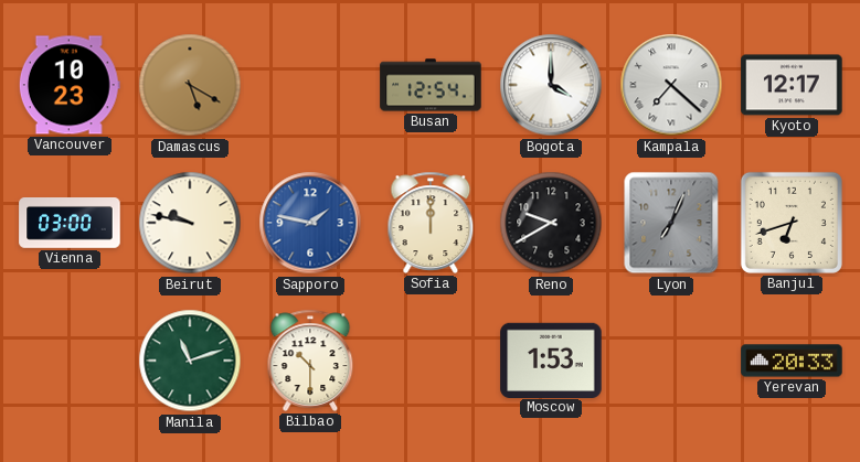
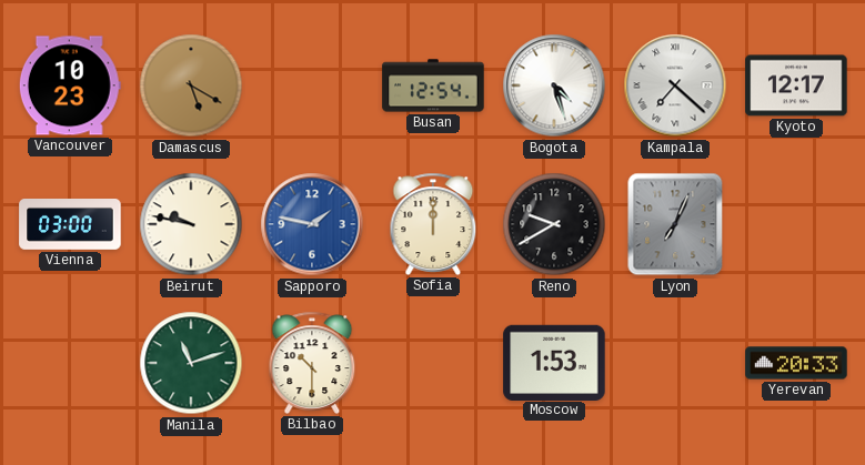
Bogota: 4:00 -> 4:27 (554, 85)
Banjul: 6:42 -> none (792, 223)
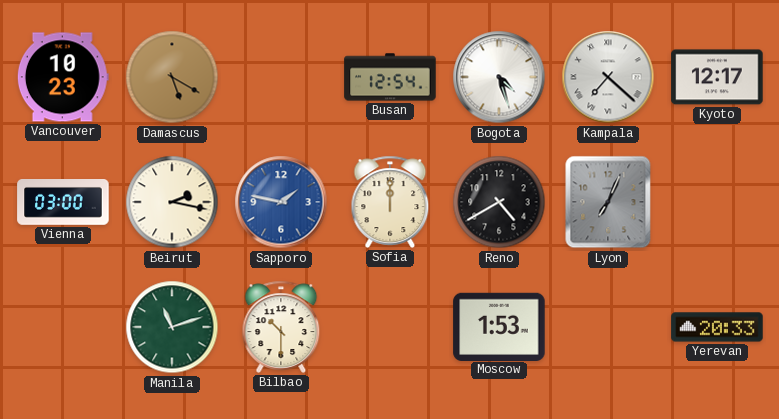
Beirut: 9:47 -> 2:17 (172, 202)
Reno: 9:40 -> 4:40 (499, 202)
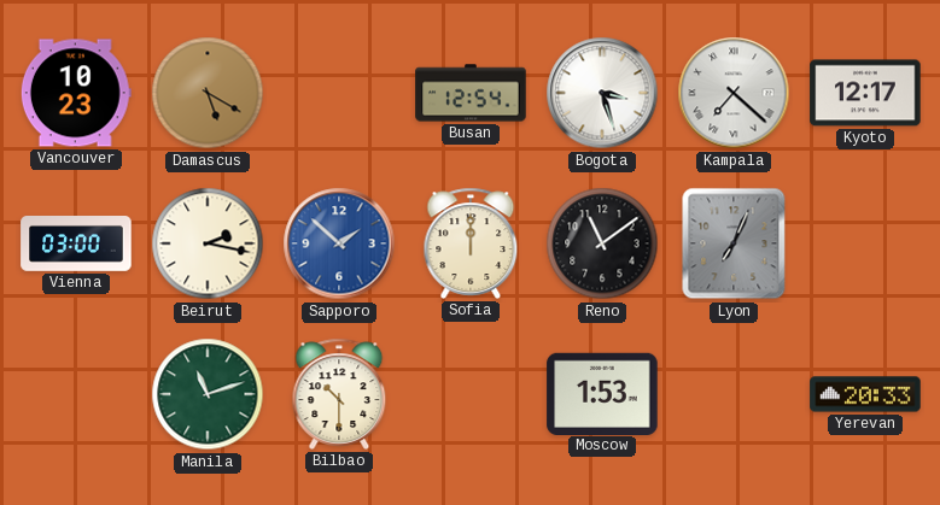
Bogota: 4:27 -> 3:27 (602, 93)
Sapporo: 1:47 -> 1:52 (339, 243)
Reno: 4:40 -> 11:09 (602, 243)
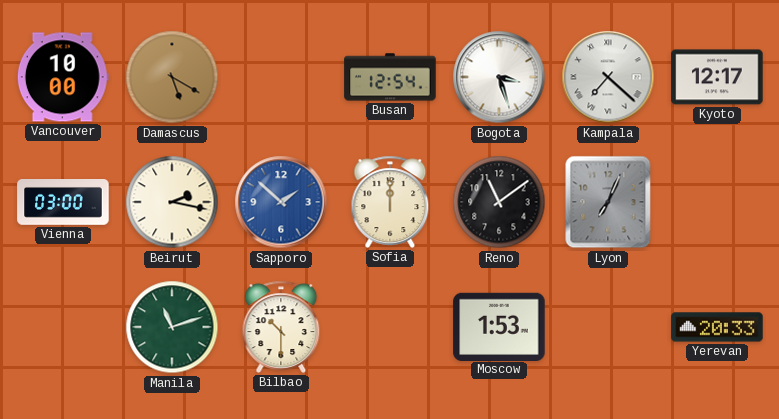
Vancouver: 10:23 -> 10:00 (63, 77)
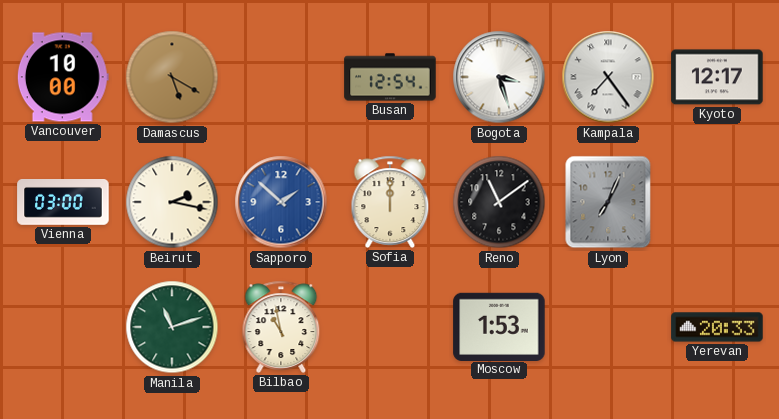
Kampala: 7:22 -> 7:24 (608, 77)
Bilbao: 10:30 -> 10:58 (281, 327)
